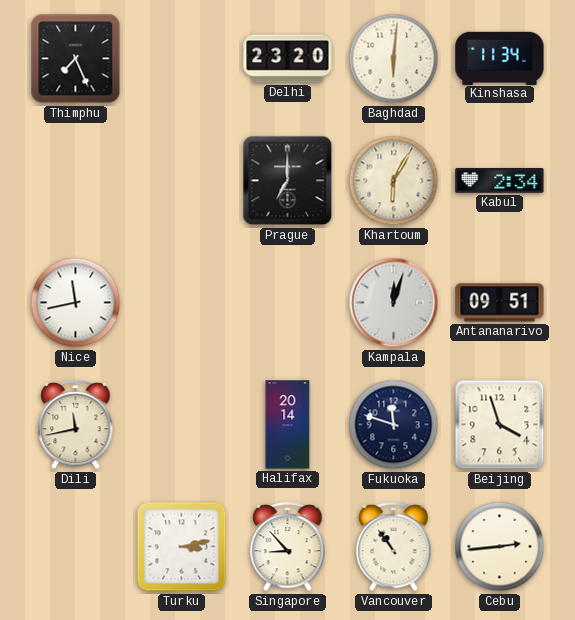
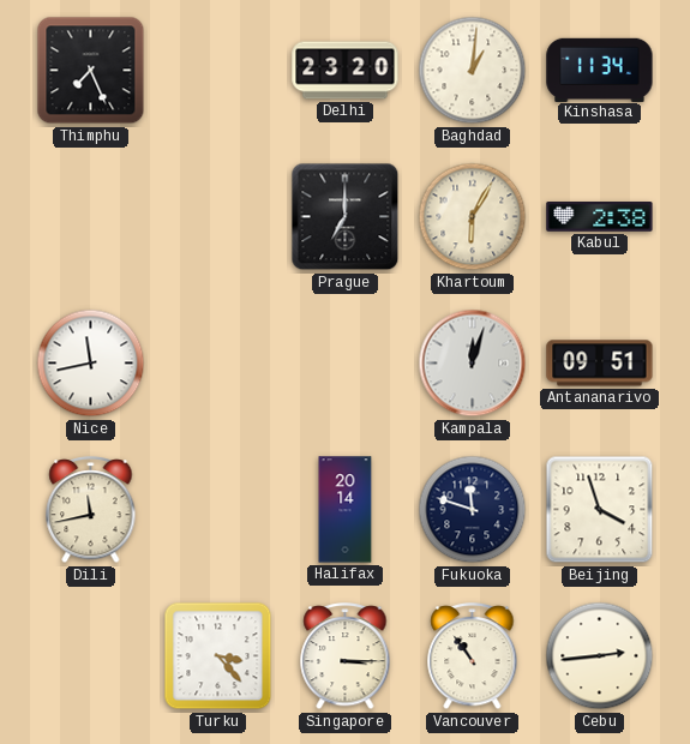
Baghdad: 6:01 -> 1:01 (473, 71)
Kabul: 2:34 -> 2:38 (600, 217)
Turku: 3:13 -> 3:23 (218, 656)
Singapore: 8:53 -> 3:15 (346, 658)
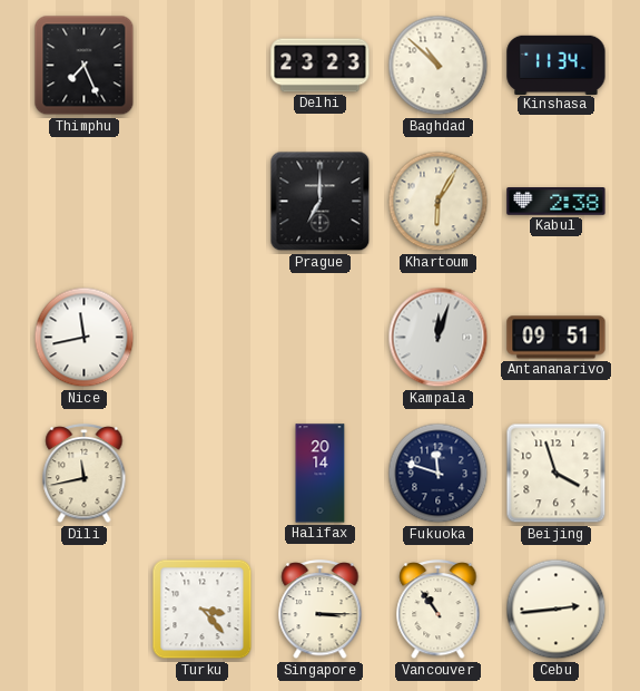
Delhi: 23:20 -> 23:23 (321, 66)
Baghdad: 1:01 -> 10:52 (439, 66)
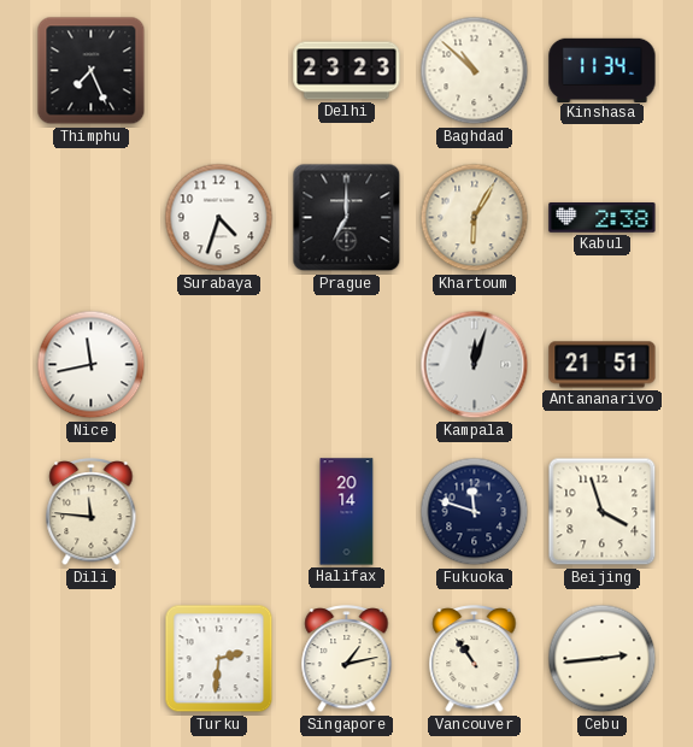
Surabaya: none -> 4:33 (219, 218)
Antananarivo: 09:51 -> 21:51 (603, 365)
Dili: 11:43 -> 11:46 (92, 513)
Turku: 3:23 -> 2:31 (219, 659)
Singapore: 3:15 -> 1:13 (347, 660)
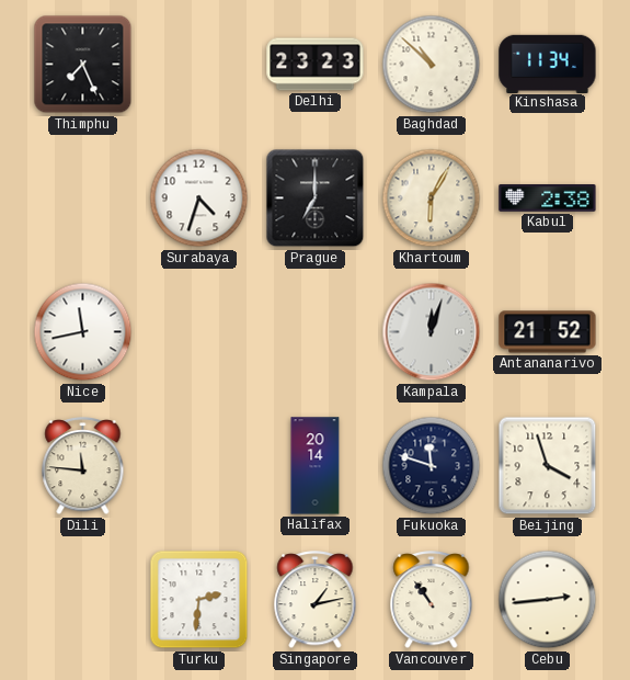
Antananarivo: 21:51 -> 21:52 (548, 332)
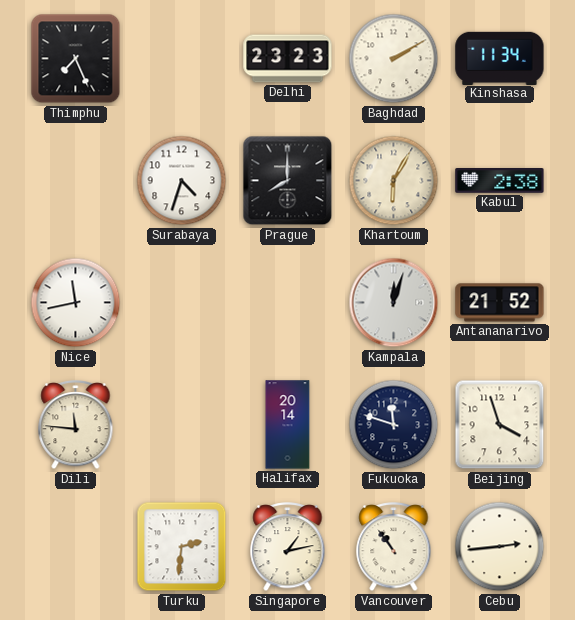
Baghdad: 10:52 -> 2:10 (394, 59)
Prague: 7:00 -> 8:00 (288, 181)
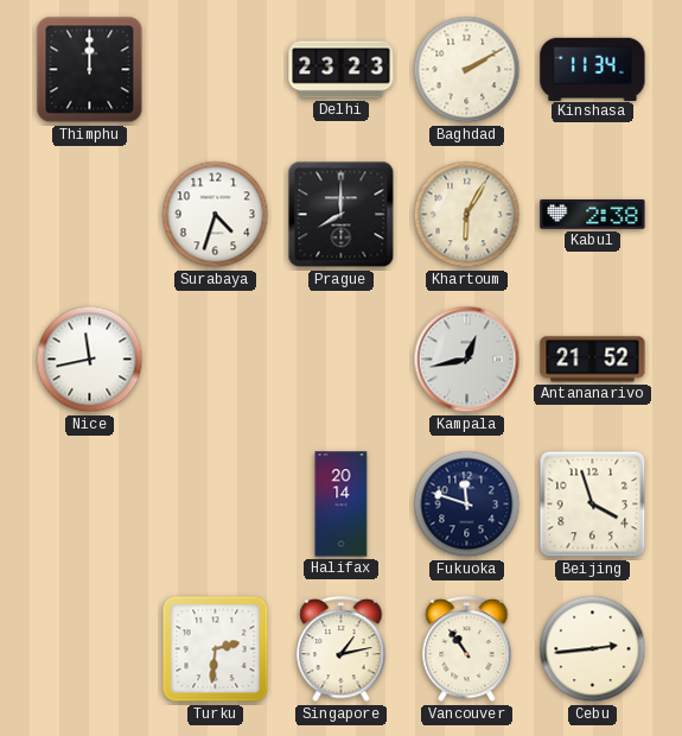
Thimphu: 7:26 -> 12:00 (90, 70)
Kampala: 12:03 -> 12:43 (467, 360)
Dili: 11:46 -> none (76, 426)
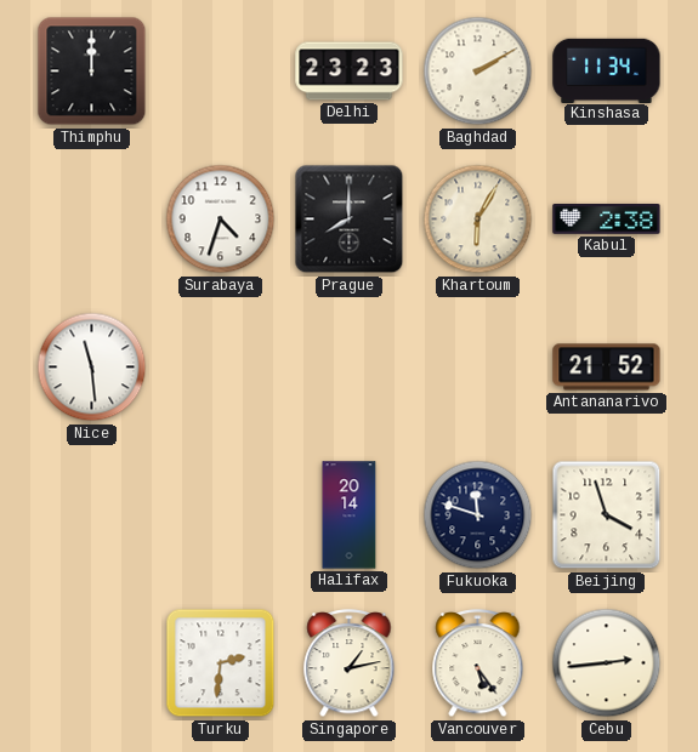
Nice: 11:43 -> 11:29 (92, 368)
Kampala: 12:43 -> none (467, 360)
Vancouver: 10:54 -> 5:24 (478, 665)
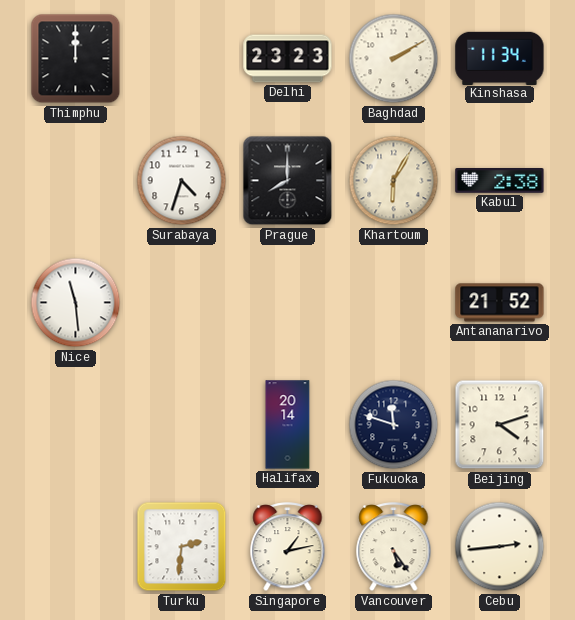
Beijing: 3:57 -> 4:12 (500, 425)
